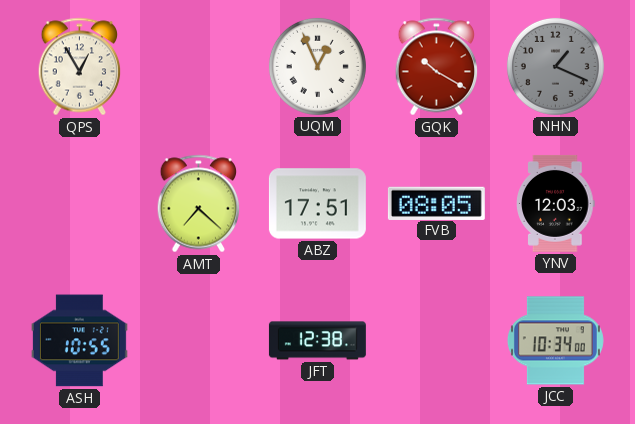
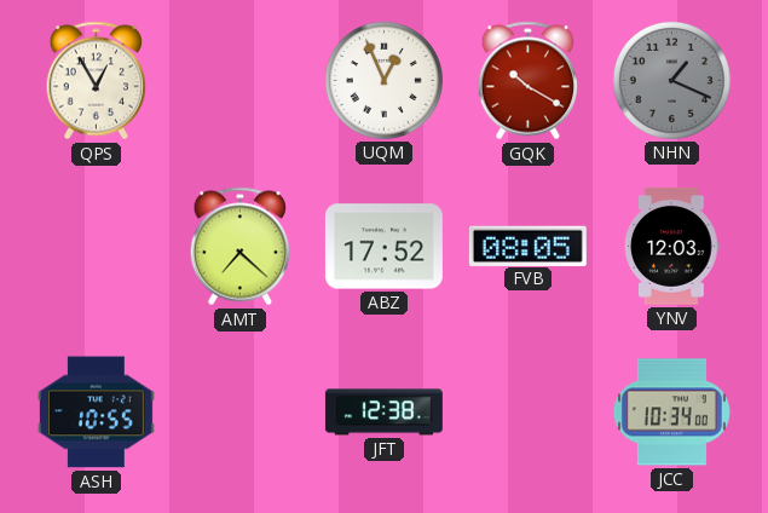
ABZ: 17:51 -> 17:52 (383, 247)
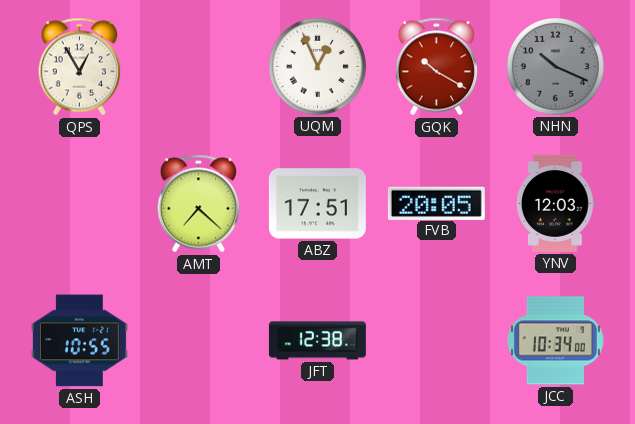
NHN: 1:19 -> 10:19 (555, 66)
ABZ: 17:52 -> 17:51 (317, 204)
FVB: 08:05 -> 20:05 (436, 203)
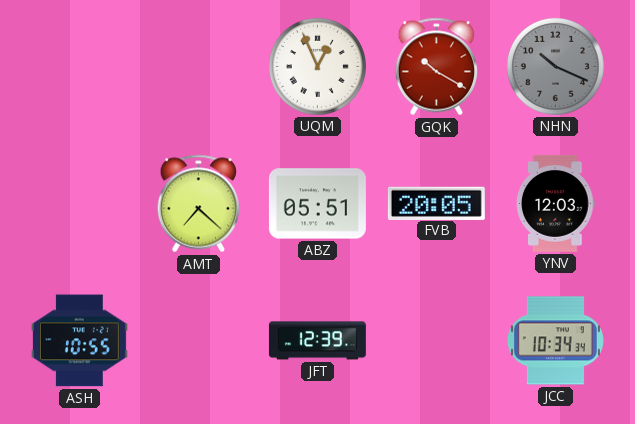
QPS: 12:55 -> none (80, 67)
ABZ: 17:51 -> 05:51 (317, 204)
JFT: 12:38 -> 12:39 (317, 341)
JCC: 10:34:00 -> 10:34:34 (555, 341)
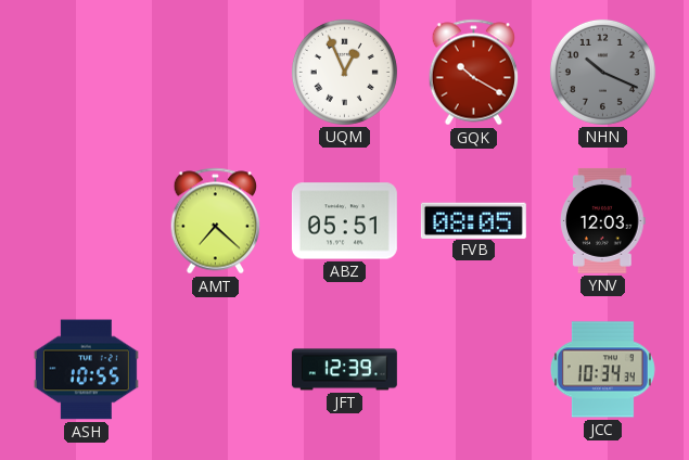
FVB: 20:05 -> 08:05 (473, 220)
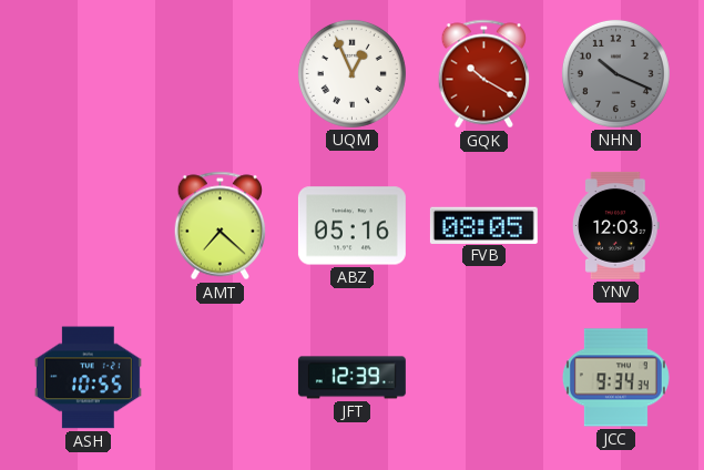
ABZ: 05:51 -> 05:16 (351, 226)
JCC: 10:34 -> 9:34 (615, 378)
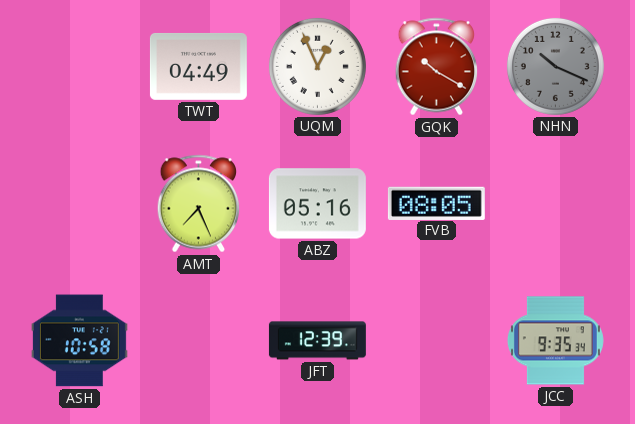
TWT: none -> 04:49 (198, 66)
AMT: 7:22 -> 7:26 (199, 204)
YNV: 12:03 -> none (616, 225)
ASH: 10:55 -> 10:58 (79, 341)
JCC: 9:34 -> 9:35 (555, 341)
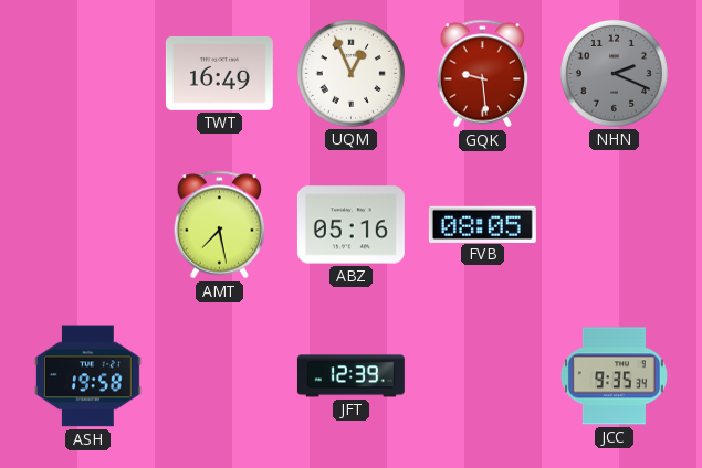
TWT: 04:49 -> 16:49 (219, 73)
GQK: 10:20 -> 9:29 (483, 74)
NHN: 10:19 -> 2:19 (614, 73)
AMT: 7:26 -> 7:28 (220, 225)
ASH: 10:58 -> 19:58 (87, 376)
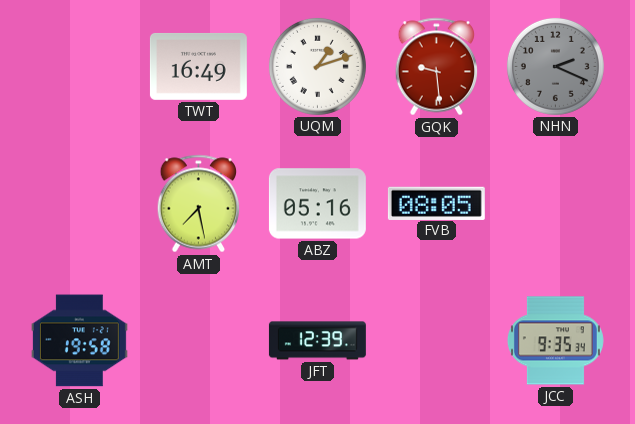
UQM: 12:56 -> 1:12 (317, 66)
